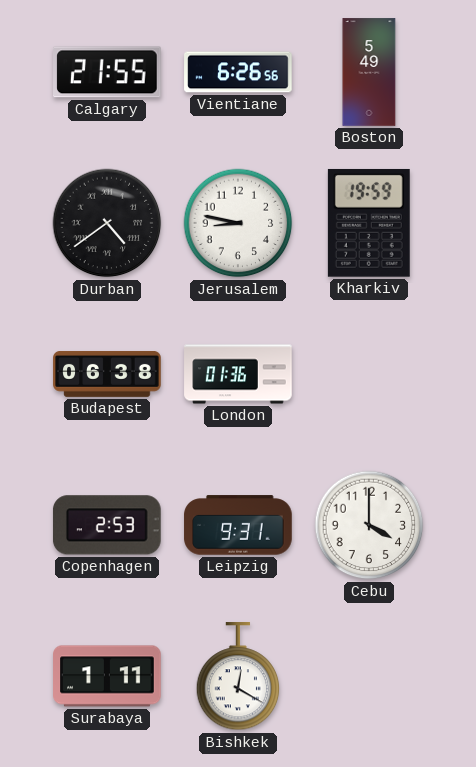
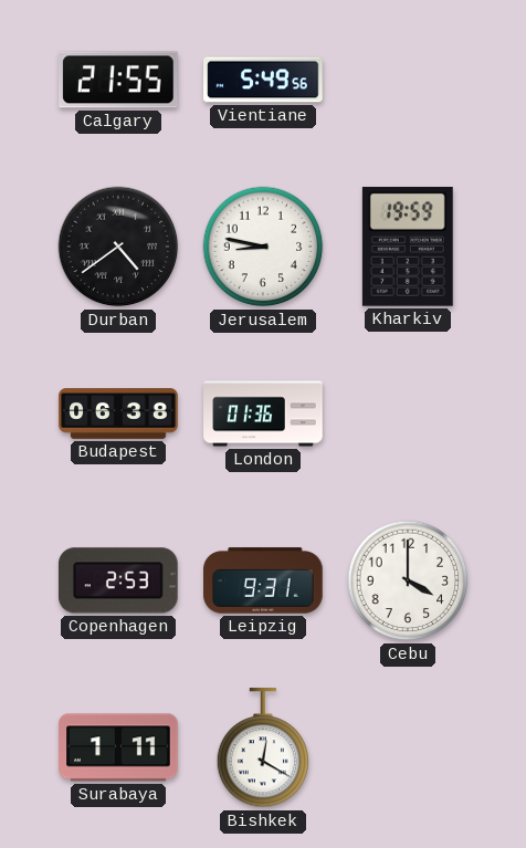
Vientiane: 6:26 -> 5:49 (263, 80)
Boston: 5:49 -> none (369, 72)
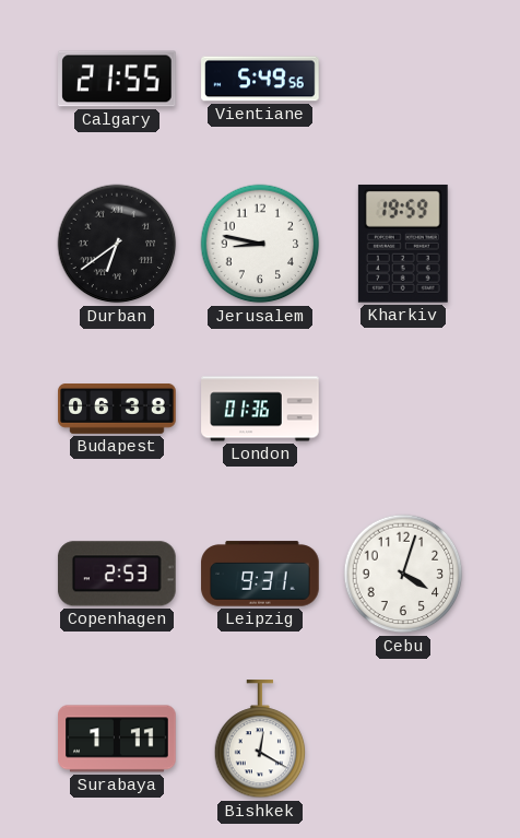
Durban: 4:39 -> 6:39 (117, 244)
Cebu: 4:00 -> 4:03 (403, 574)
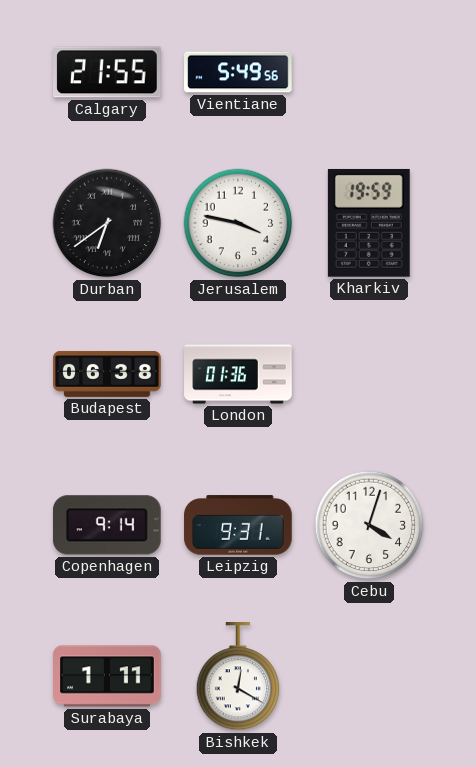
Jerusalem: 8:47 -> 3:47 (238, 223)
Copenhagen: 2:53 -> 9:14 (107, 525)
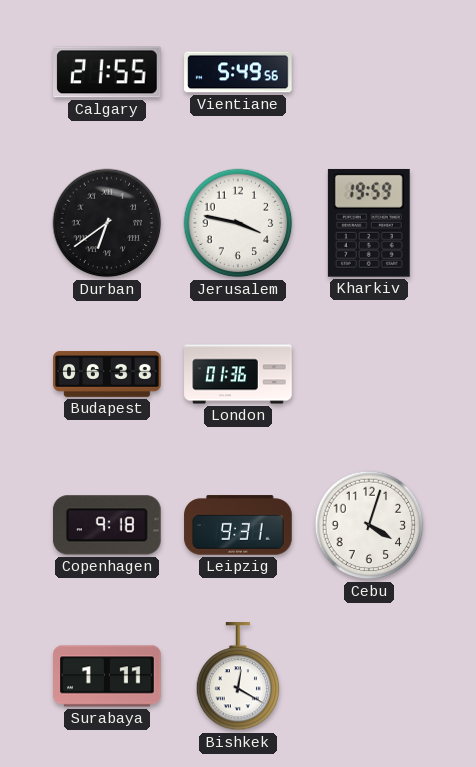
Copenhagen: 9:14 -> 9:18 (107, 525)
